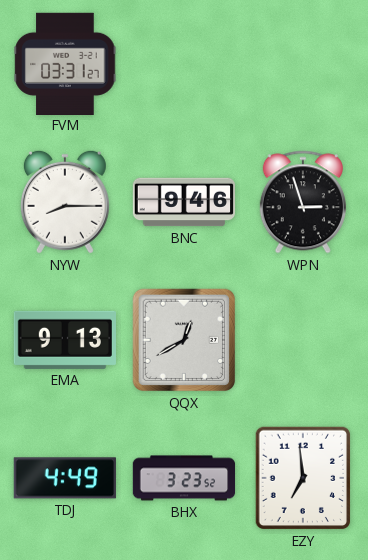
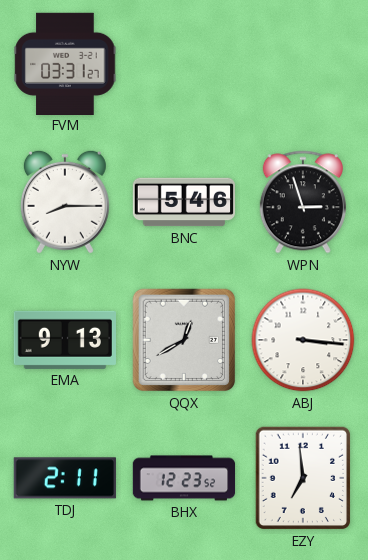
BNC: 9:46 -> 5:46 (184, 202)
ABJ: none -> 3:16 (303, 340)
TDJ: 4:49 -> 2:11 (65, 478)
BHX: 3:23 -> 12:23 (184, 478)
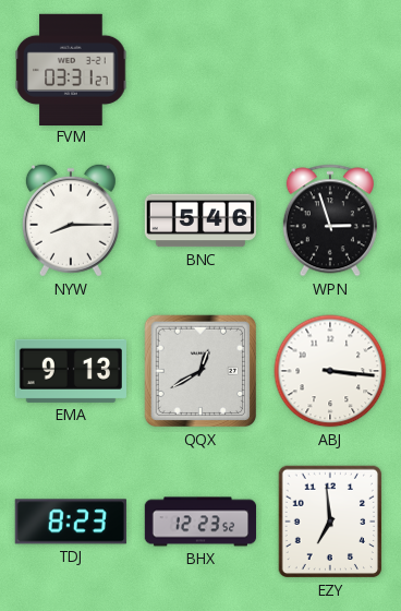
TDJ: 2:11 -> 8:23 (71, 522)
